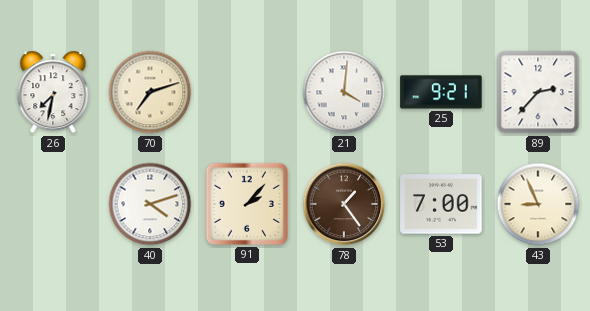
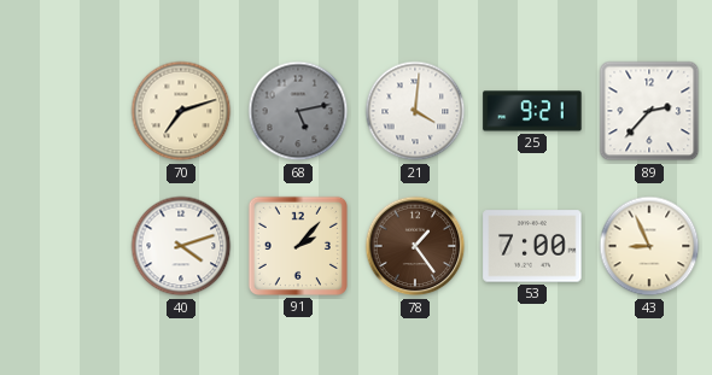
26: 7:32 -> none (53, 92)
68: none -> 5:13 (298, 111)
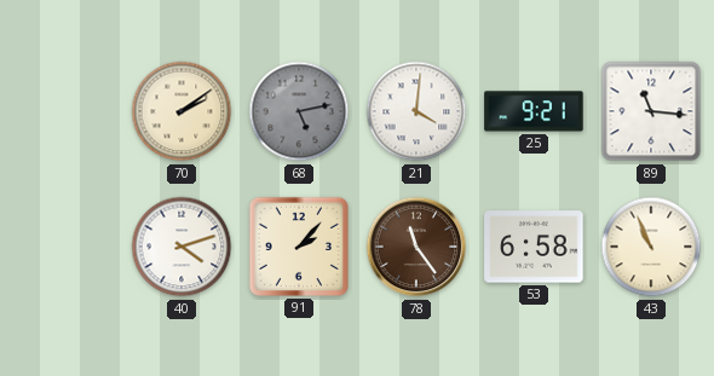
70: 7:12 -> 2:09 (182, 111)
89: 2:37 -> 11:16 (651, 111)
78: 1:24 -> 11:24 (416, 247)
53: 7:00 -> 6:58 (534, 247)
43: 8:56 -> 10:56 (651, 247)
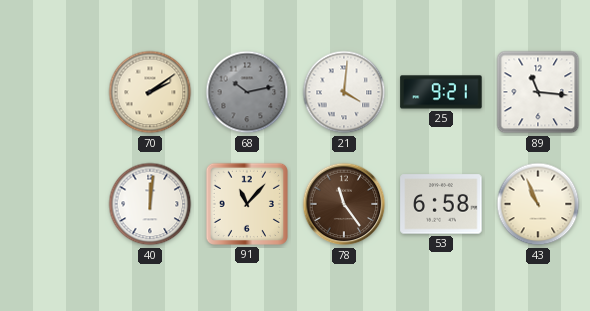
68: 5:13 -> 10:13 (247, 92)
40: 4:12 -> 12:01 (150, 204)
91: 2:07 -> 11:07 (247, 204)
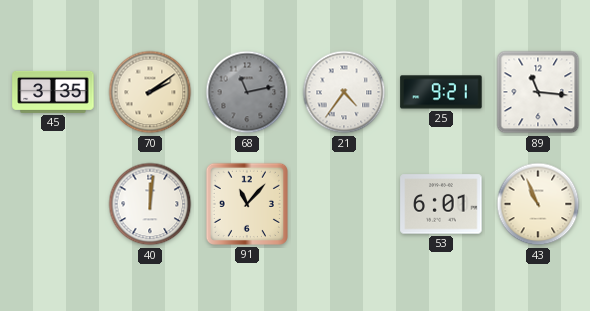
45: none -> 3:35 (53, 92)
68: 10:13 -> 11:13 (247, 92)
21: 4:01 -> 4:36 (344, 92)
78: 11:24 -> none (344, 204)
53: 6:58 -> 6:01 (441, 204)
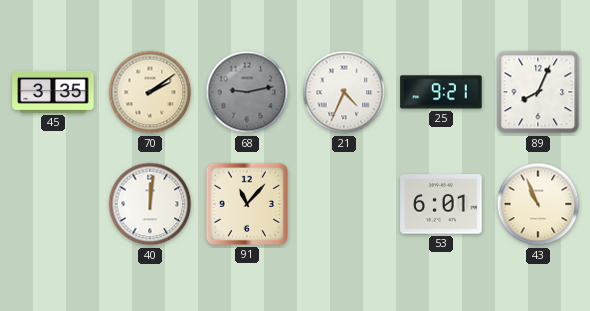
68: 11:13 -> 9:13 (247, 92)
21: 4:36 -> 4:34 (344, 92)
89: 11:16 -> 8:04 (538, 92)
